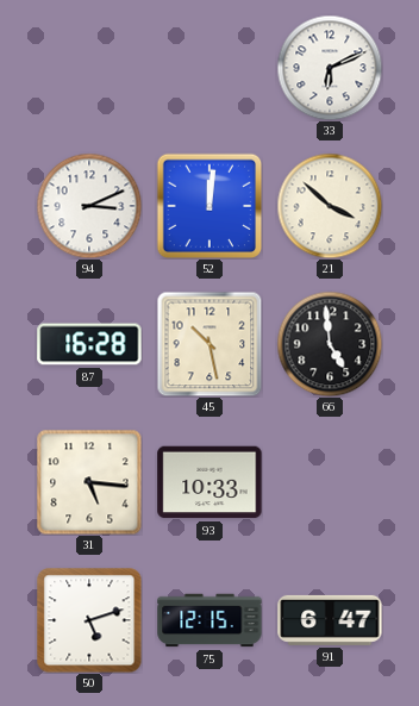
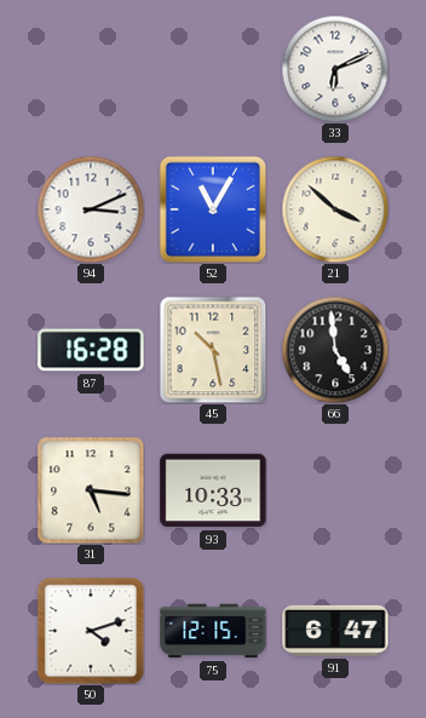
52: 12:01 -> 11:05 (213, 209)
50: 5:12 -> 4:12 (91, 631)
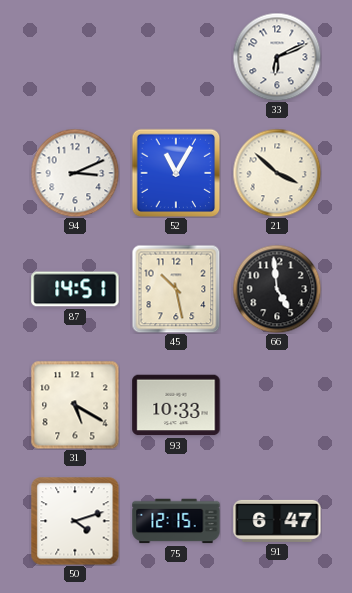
87: 16:28 -> 14:51 (75, 289)
31: 5:16 -> 5:20 (75, 405)
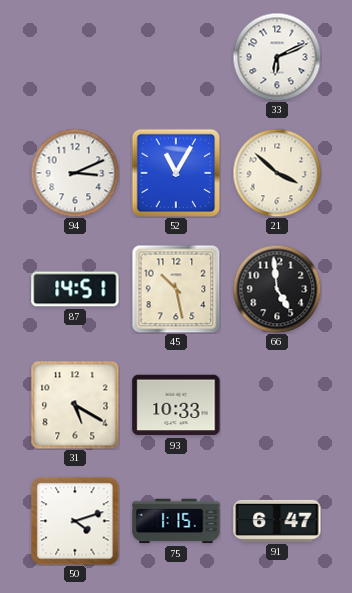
75: 12:15 -> 1:15 (176, 521)
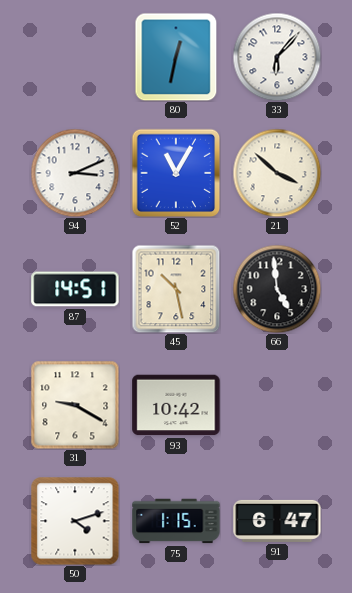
80: none -> 12:32 (176, 57)
33: 6:11 -> 6:07 (277, 57)
31: 5:20 -> 9:20 (75, 405)
93: 10:33 -> 10:42 (176, 405)
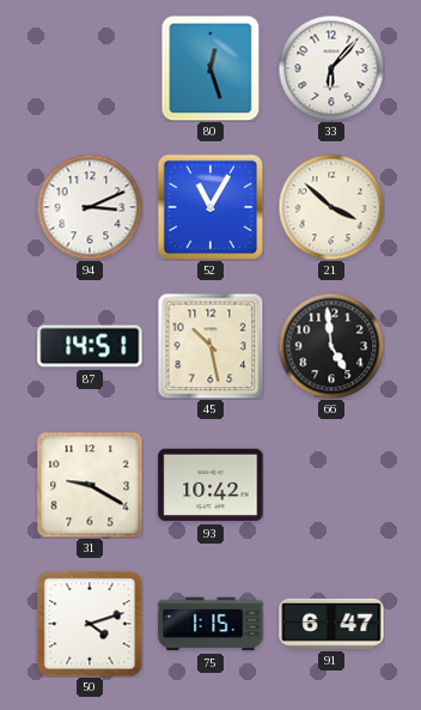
80: 12:32 -> 12:27 (210, 68)
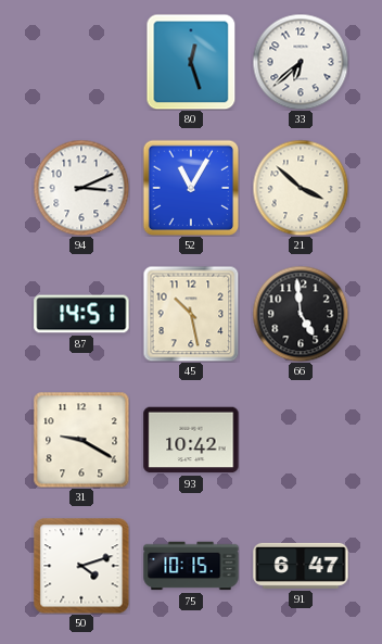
33: 6:07 -> 6:38 (301, 62)
75: 1:15 -> 10:15 (191, 566)
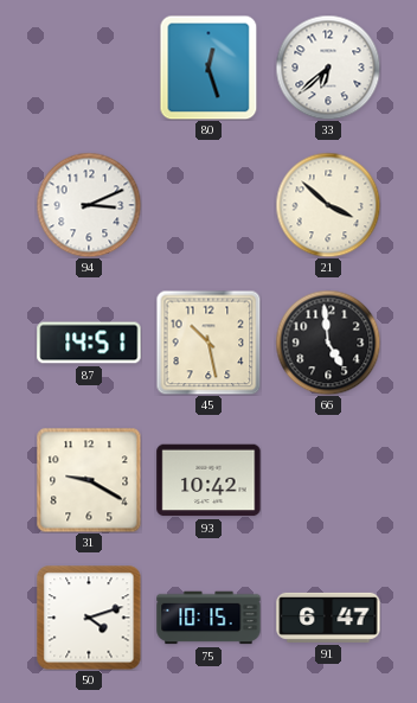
52: 11:05 -> none (191, 188)
